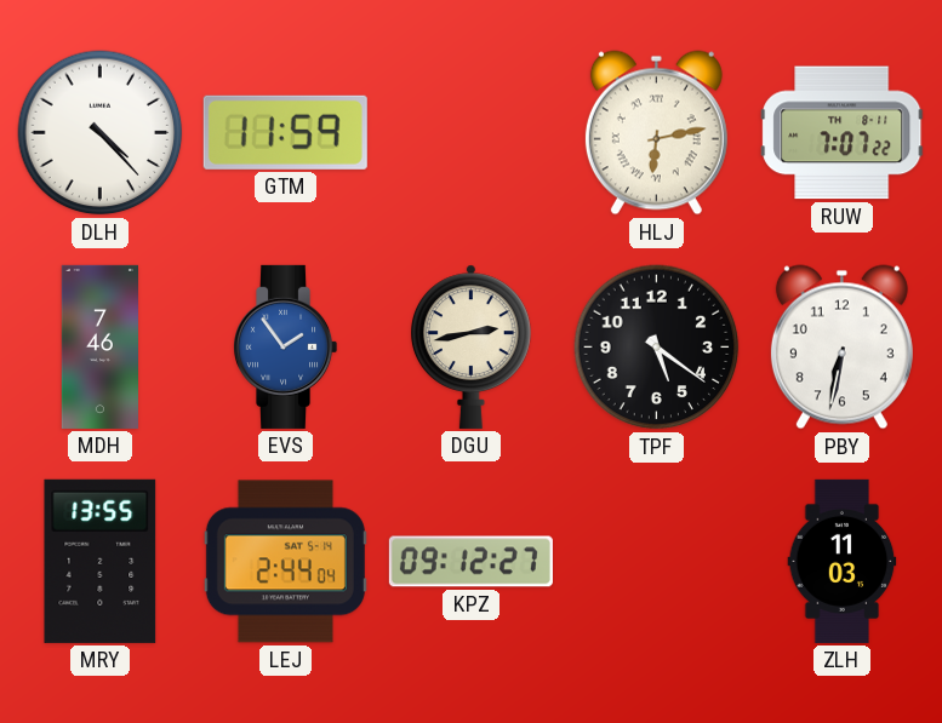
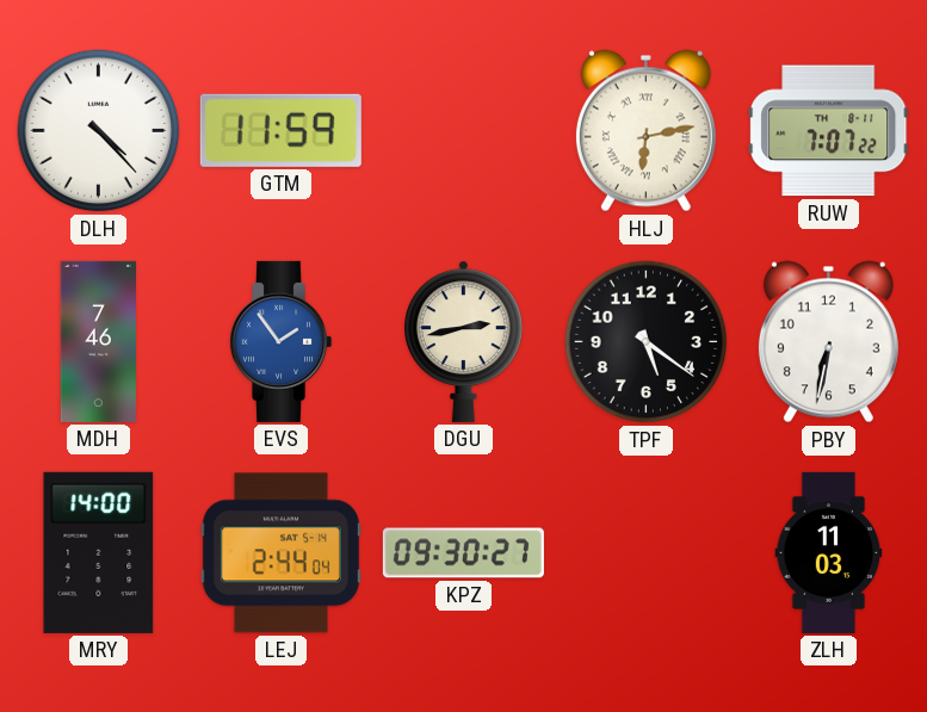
MRY: 13:55 -> 14:00 (99, 552)
KPZ: 09:12 -> 09:30 (463, 553)
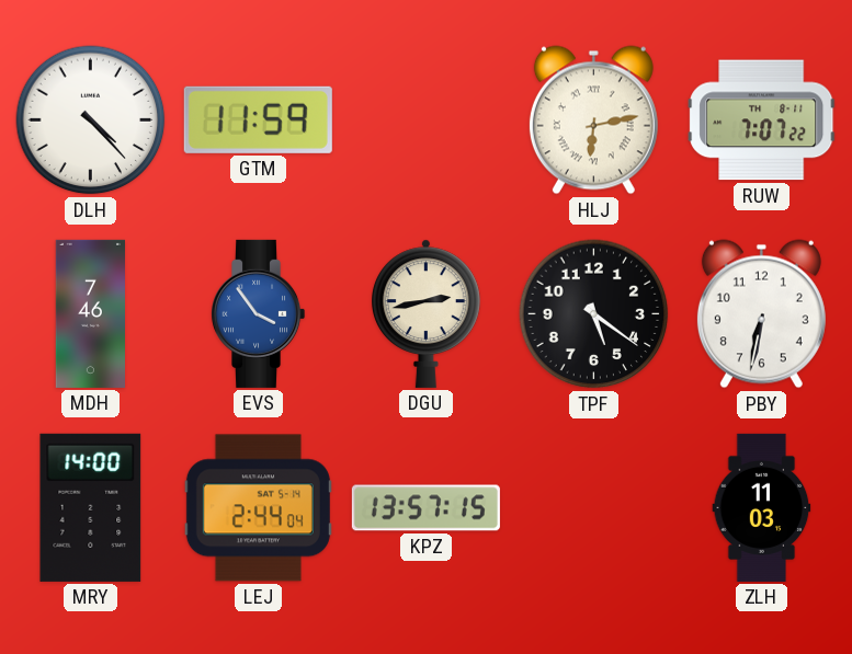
EVS: 1:54 -> 3:54 (259, 313)
KPZ: 09:30 -> 13:57 (425, 508)
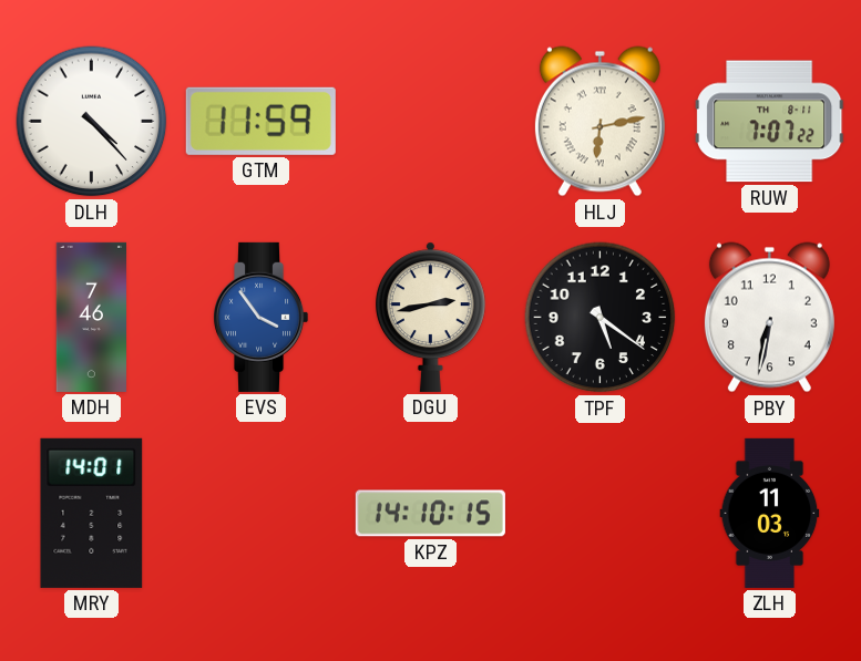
MRY: 14:00 -> 14:01 (92, 513)
LEJ: 2:44 -> none (258, 508)
KPZ: 13:57 -> 14:10 (430, 514)
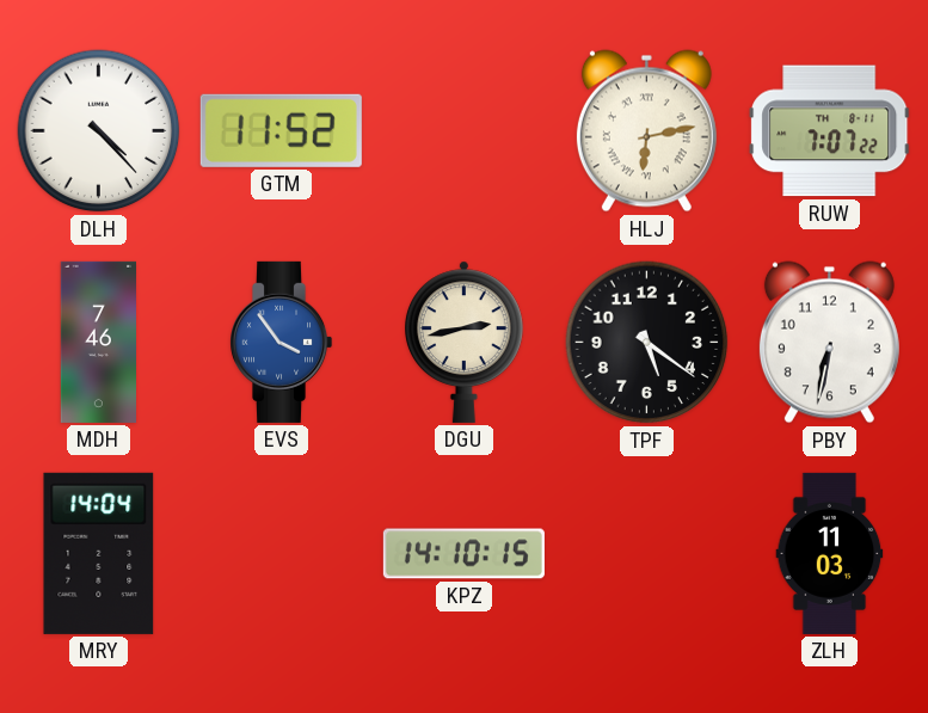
GTM: 11:59 -> 11:52 (281, 130)
MRY: 14:01 -> 14:04 (99, 553)
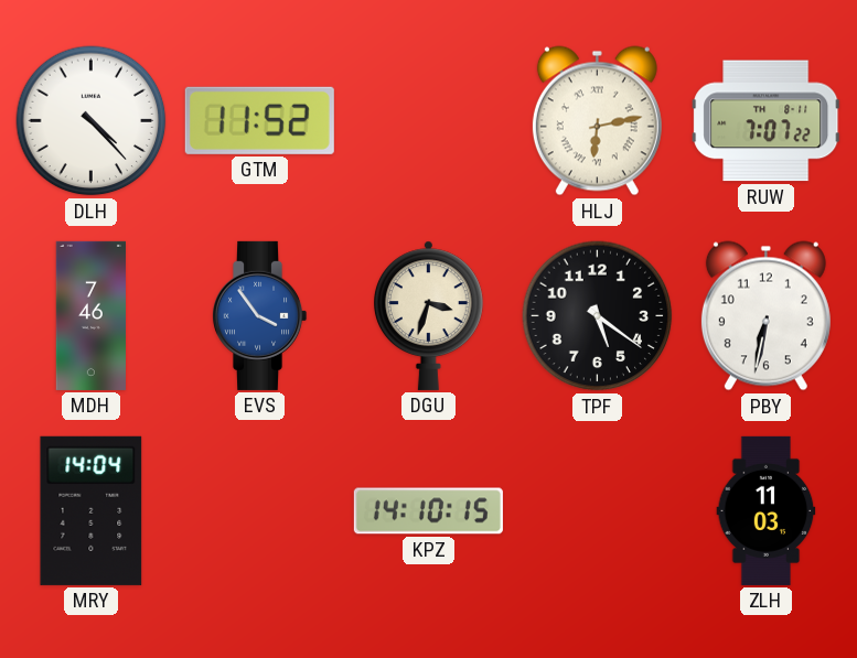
DGU: 2:43 -> 3:33 (429, 315)
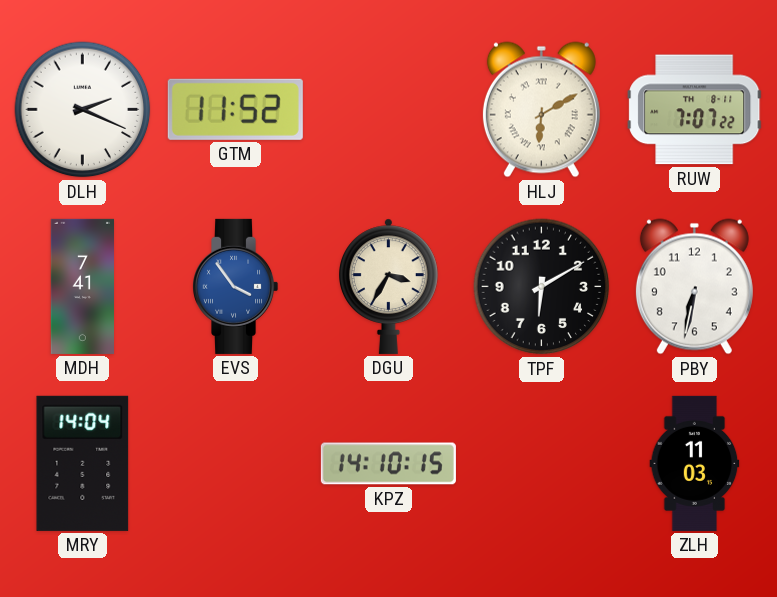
DLH: 4:23 -> 2:19 (83, 110)
HLJ: 6:13 -> 6:10 (541, 110)
MDH: 7:46 -> 7:41 (82, 286)
DGU: 3:33 -> 3:35 (389, 286)
TPF: 5:21 -> 6:10 (542, 287)
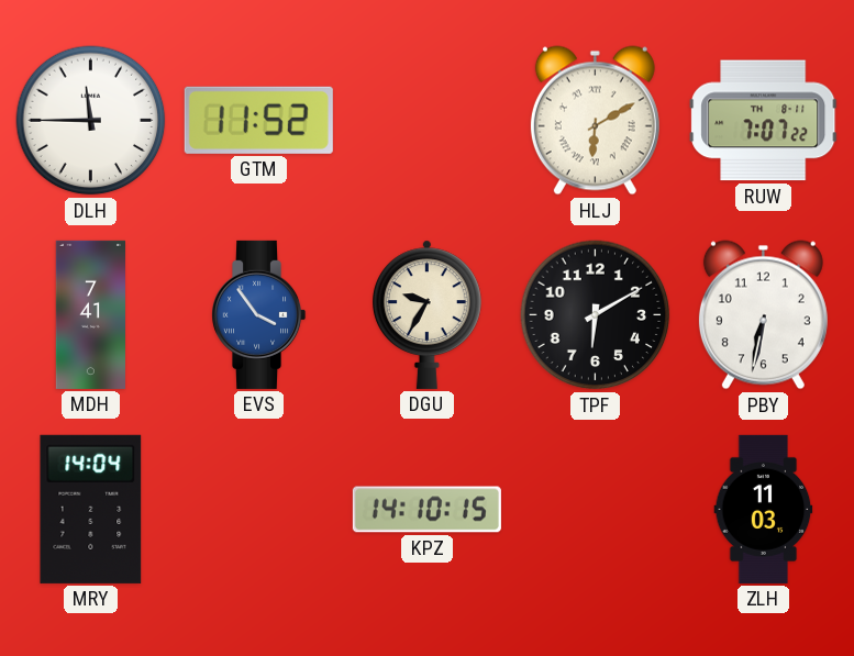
DLH: 2:19 -> 11:45 (91, 121)
DGU: 3:35 -> 9:35 (428, 314)
